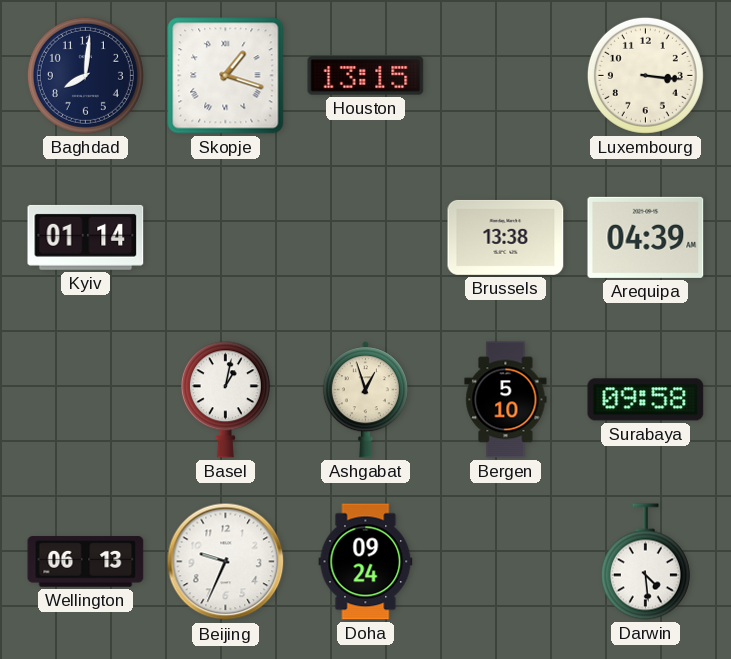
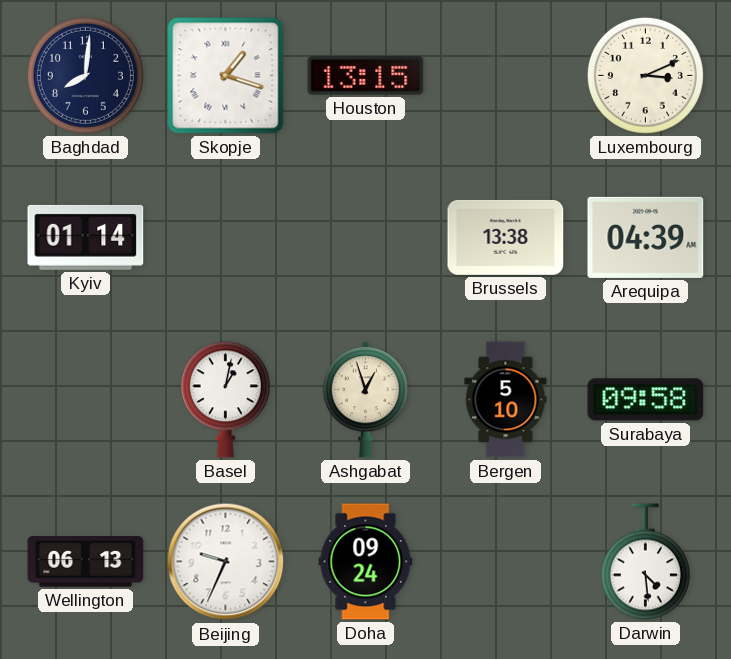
Luxembourg: 3:16 -> 3:11 (645, 75)
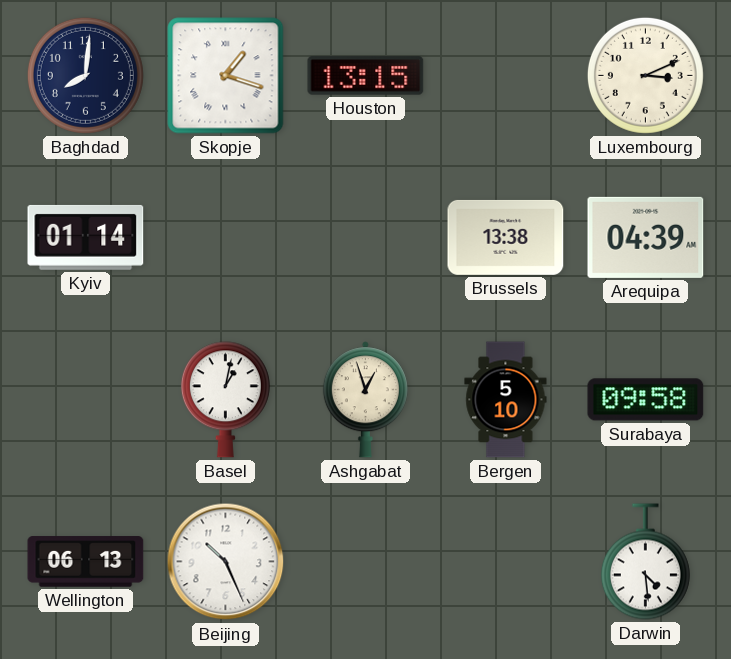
Beijing: 9:34 -> 10:26 (226, 562)
Doha: 09:24 -> none (366, 562)
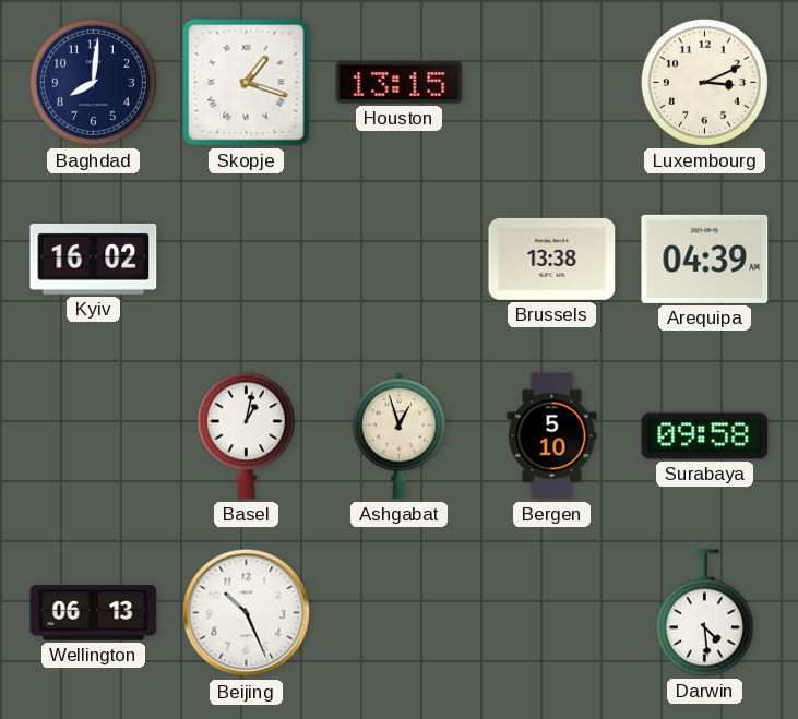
Kyiv: 01:14 -> 16:02 (94, 259)
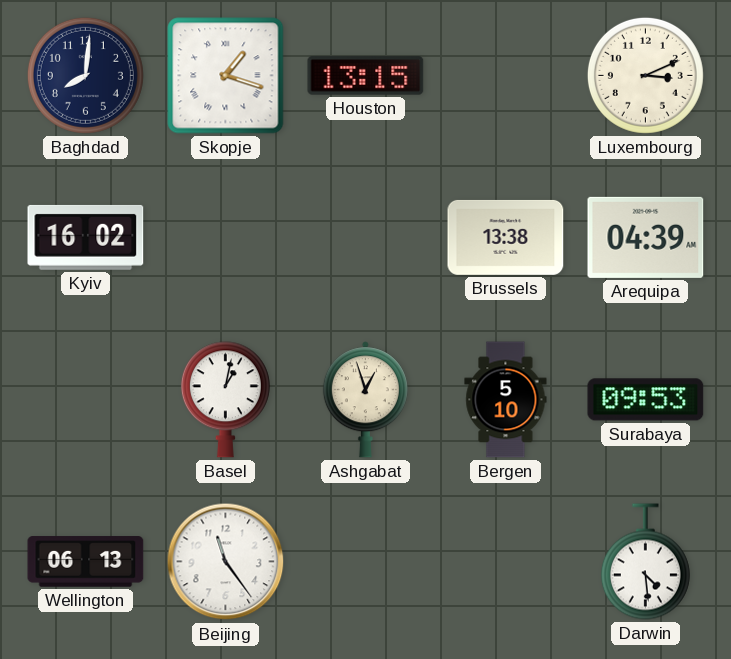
Surabaya: 09:58 -> 09:53 (646, 400)
Beijing: 10:26 -> 11:24 (226, 562)
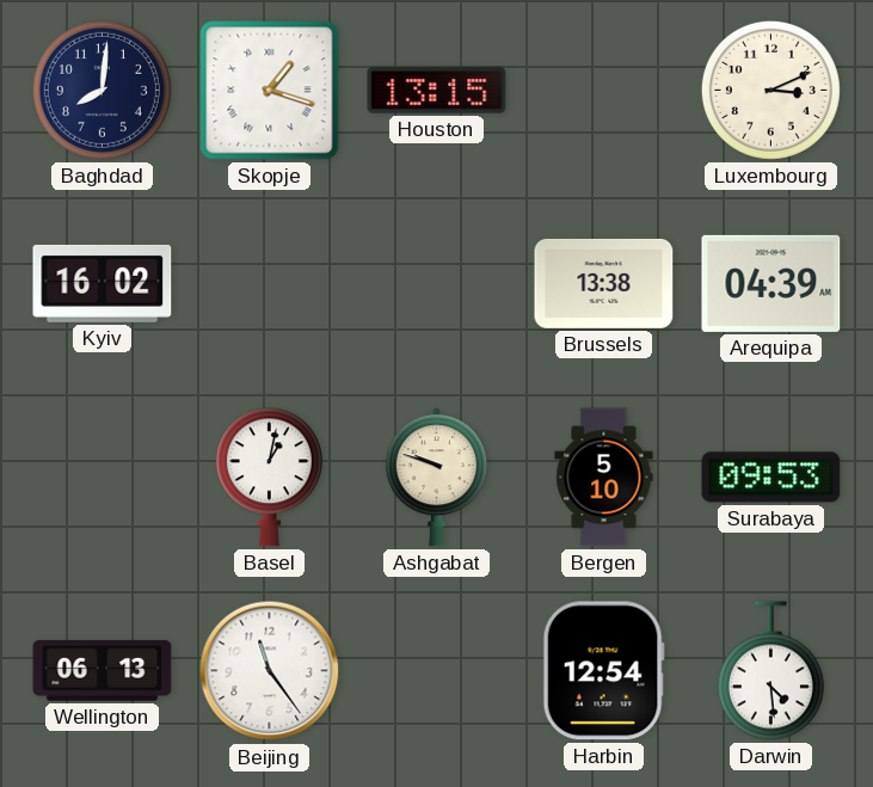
Ashgabat: 12:57 -> 9:48 (436, 478)
Harbin: none -> 12:54 (603, 671)
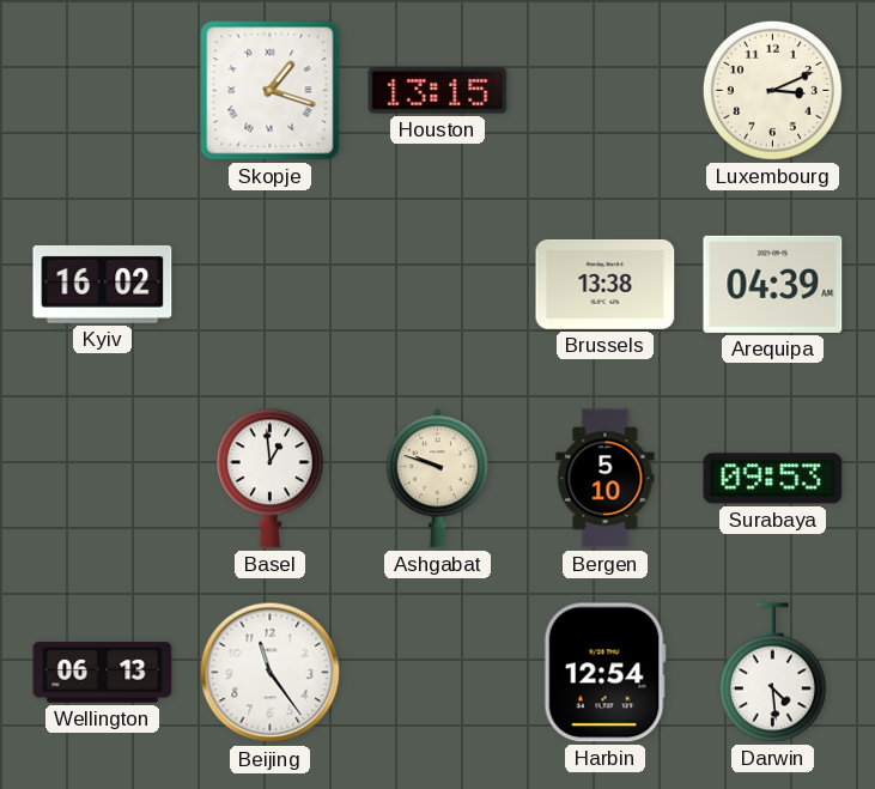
Baghdad: 8:01 -> none (102, 90)
Basel: 1:02 -> 12:59 (269, 479)
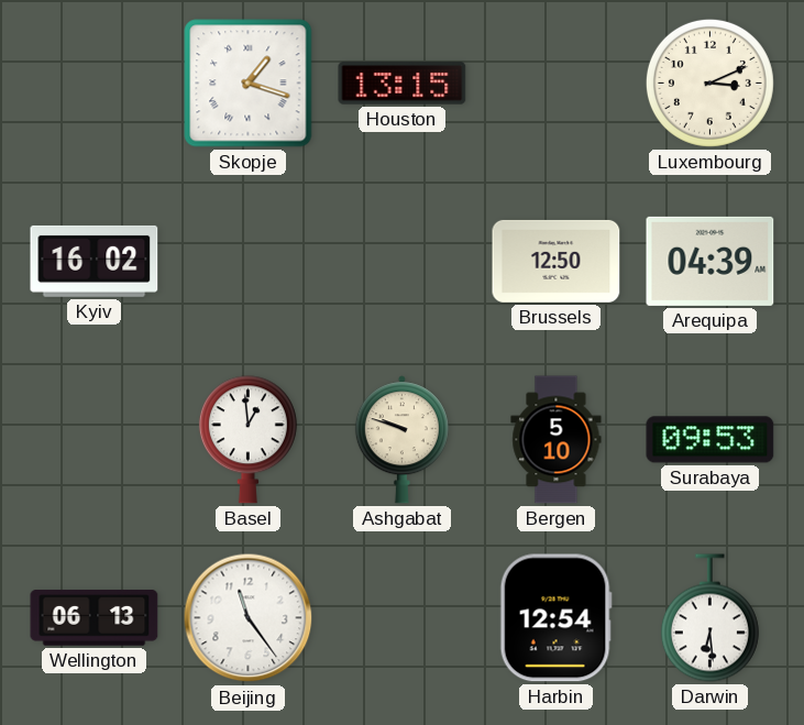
Brussels: 13:38 -> 12:50 (557, 261)
Darwin: 4:29 -> 6:29 (709, 618)
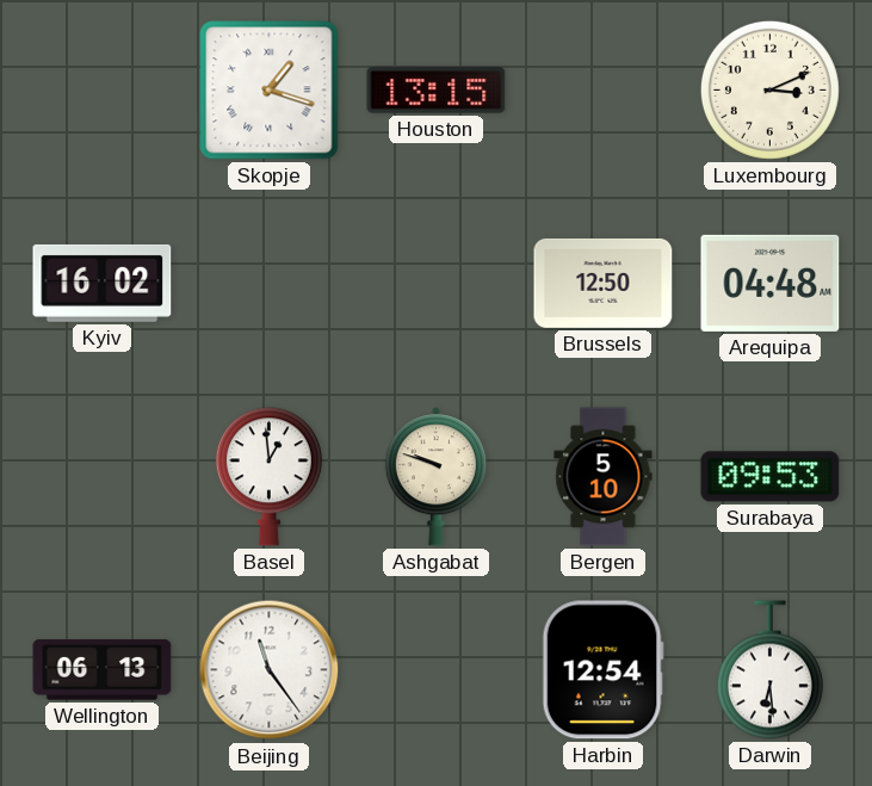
Arequipa: 04:39 -> 04:48 (771, 283)
